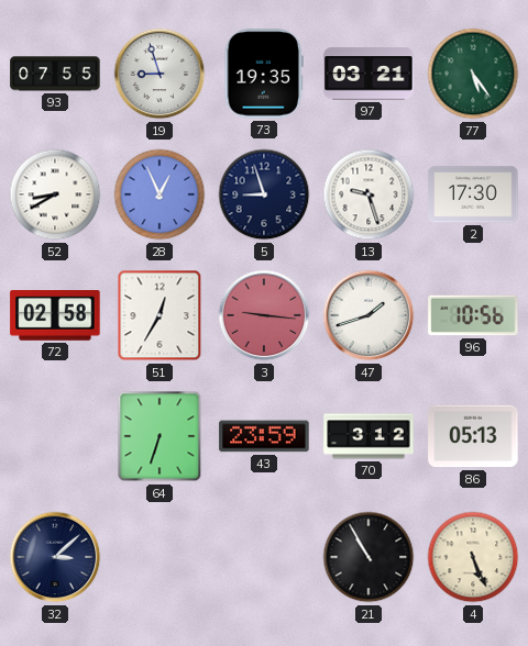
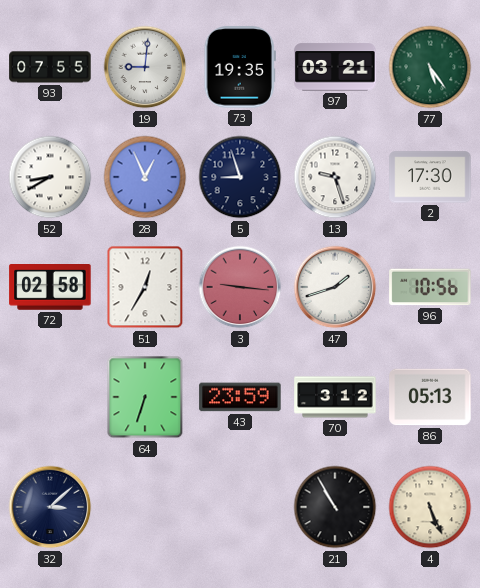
19: 8:57 -> 9:01 (145, 67)
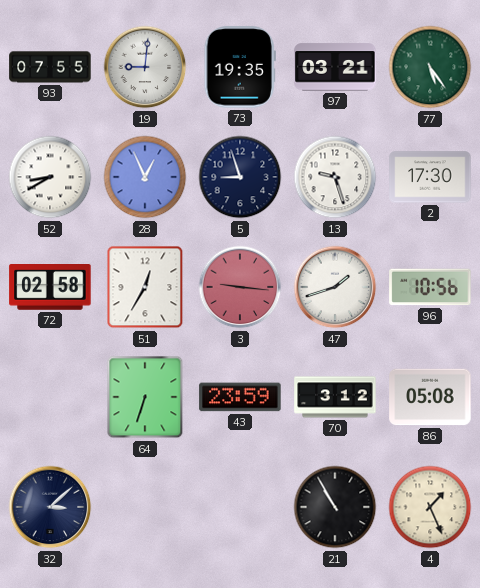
86: 05:13 -> 05:08 (430, 397)
4: 5:26 -> 1:26 (430, 507)
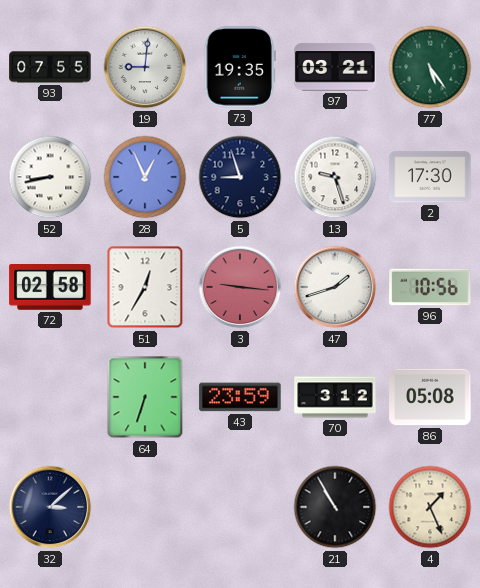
52: 8:40 -> 8:43 (50, 177)
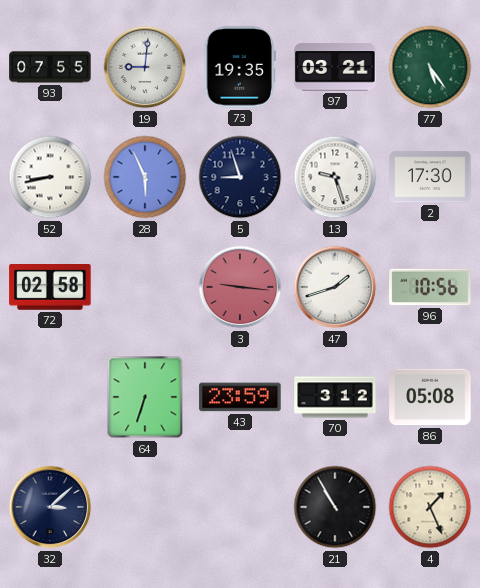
28: 12:56 -> 5:56 (145, 177)
51: 12:35 -> none (145, 287)
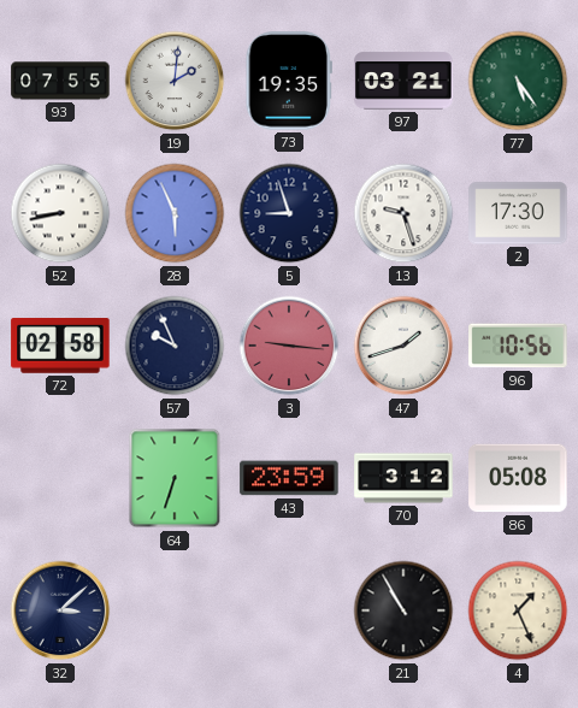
19: 9:01 -> 2:01 (175, 81)
57: none -> 9:56 (175, 346)
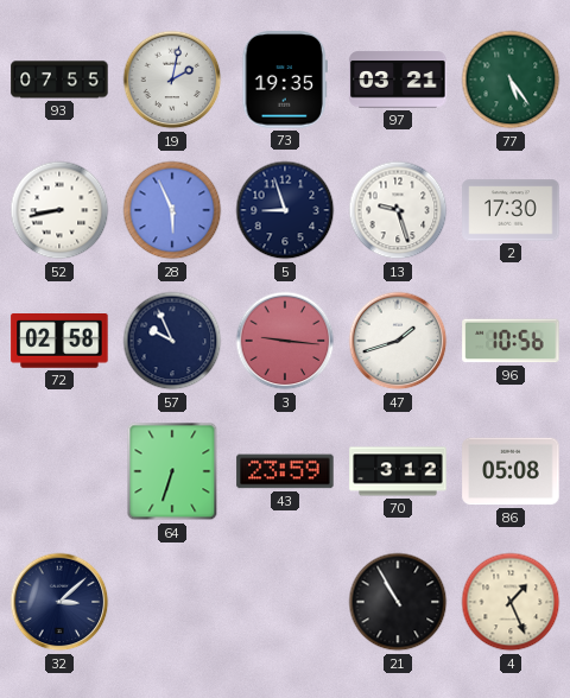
19: 2:01 -> 2:02 (172, 80)
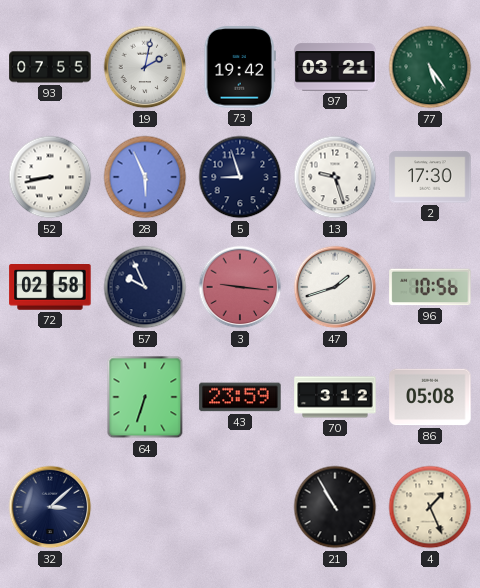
73: 19:35 -> 19:42 (240, 67)
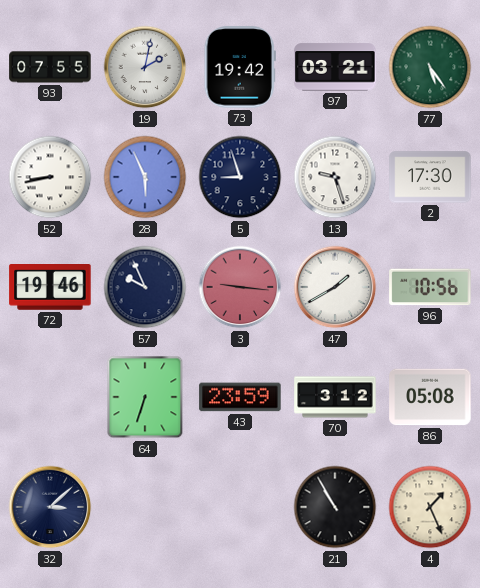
72: 02:58 -> 19:46 (50, 288)
47: 1:42 -> 1:40 (335, 287)
